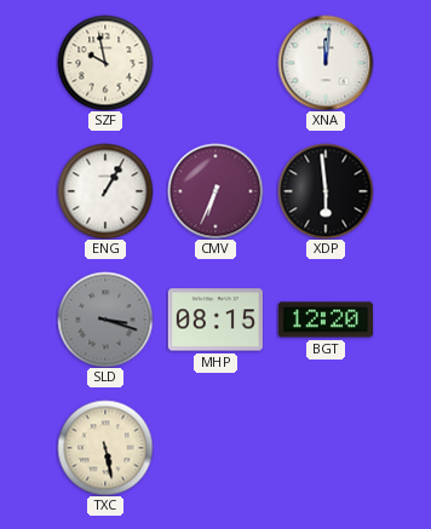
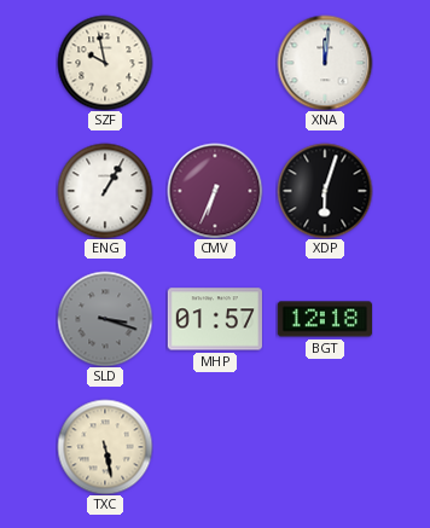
XDP: 5:59 -> 6:03 (325, 191)
MHP: 08:15 -> 01:57 (215, 319)
BGT: 12:20 -> 12:18 (324, 319)
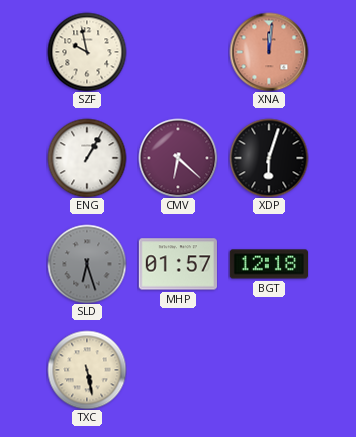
XNA dial: white -> salmon (269, 52)
CMV: 6:34 -> 6:22 (178, 158)
SLD: 3:18 -> 6:27 (87, 264)
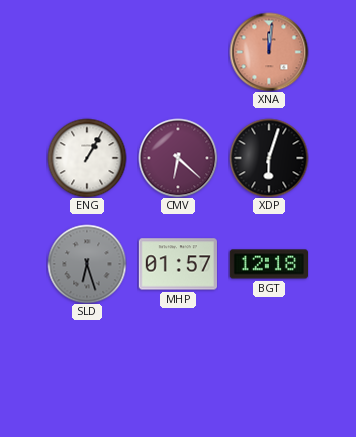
SZF: 9:58 -> none (87, 52)
TXC: 5:28 -> none (87, 370)
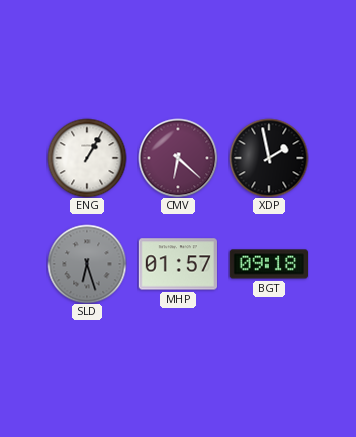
XNA: 12:01 -> none (269, 52)
XDP: 6:03 -> 1:58 (269, 158)
BGT: 12:18 -> 09:18 (268, 264)
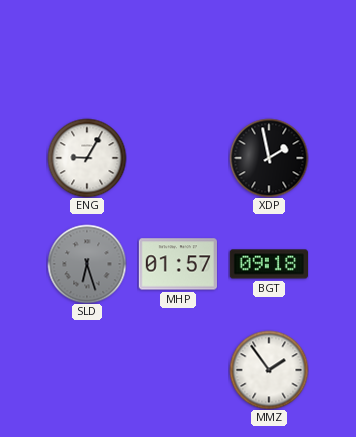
ENG: 1:05 -> 9:05 (87, 158)
CMV: 6:22 -> none (178, 158)
MMZ: none -> 1:54 (269, 370)
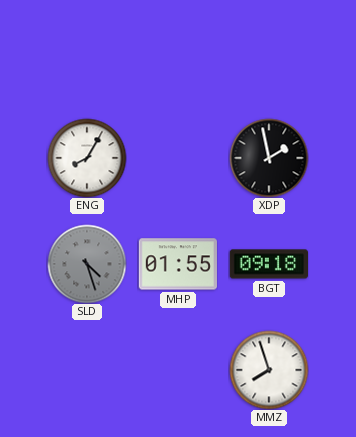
ENG: 9:05 -> 8:05 (87, 158)
SLD: 6:27 -> 4:27 (87, 264)
MHP: 01:57 -> 01:55 (178, 264)
MMZ: 1:54 -> 7:57 (269, 370)
